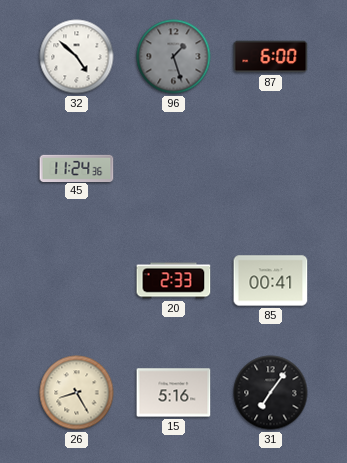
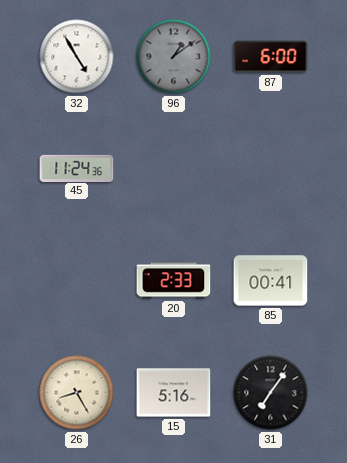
32: 4:52 -> 4:55 (77, 57)
96: 1:27 -> 1:09 (174, 57)
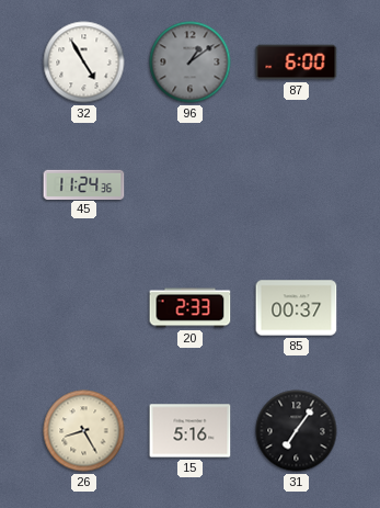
85: 00:41 -> 00:37 (297, 308)
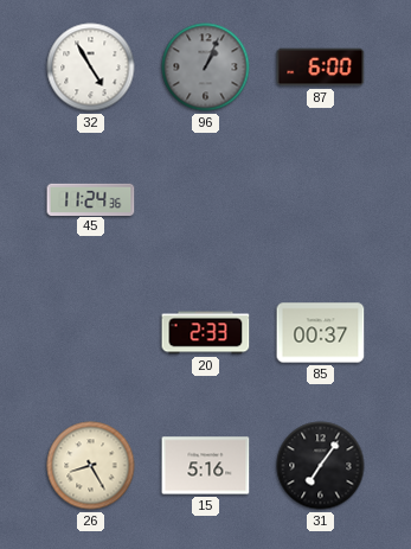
96: 1:09 -> 1:04 (206, 68)
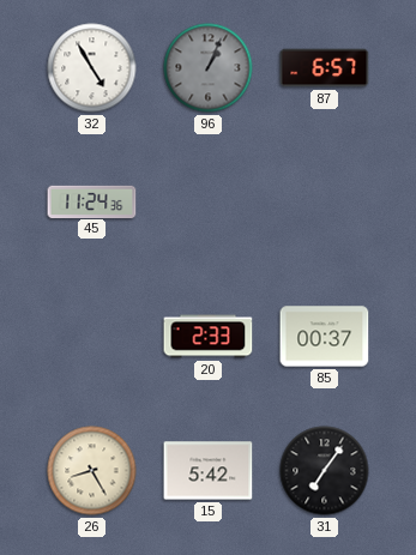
87: 6:00 -> 6:57 (325, 68)
15: 5:16 -> 5:42 (209, 471)
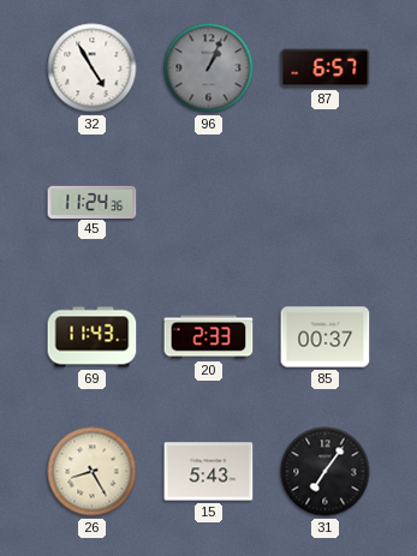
69: none -> 11:43 (93, 337)
15: 5:42 -> 5:43 (209, 472)
